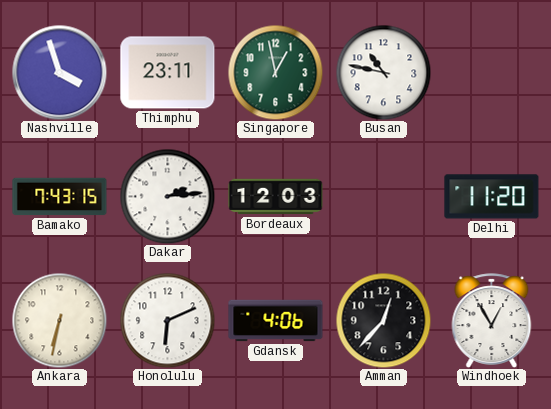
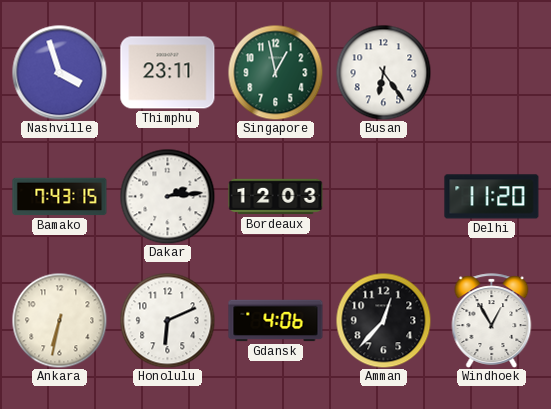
Busan: 10:47 -> 6:24 (383, 72)
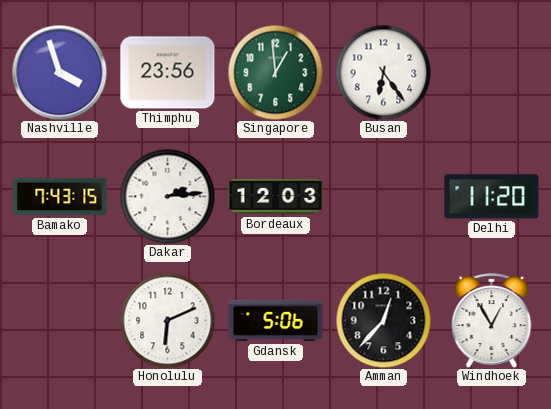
Thimphu: 23:11 -> 23:56 (168, 73)
Singapore: 12:58 -> 12:59 (275, 72)
Ankara: 6:32 -> none (59, 320)
Gdansk: 4:06 -> 5:06 (276, 321)
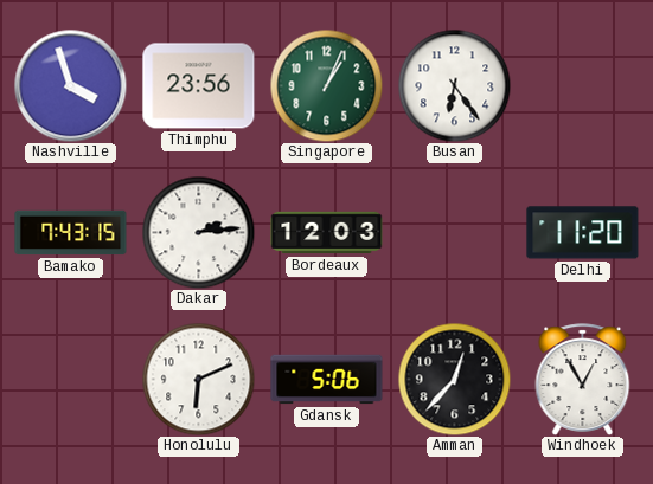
Singapore: 12:59 -> 1:04 (326, 85)
